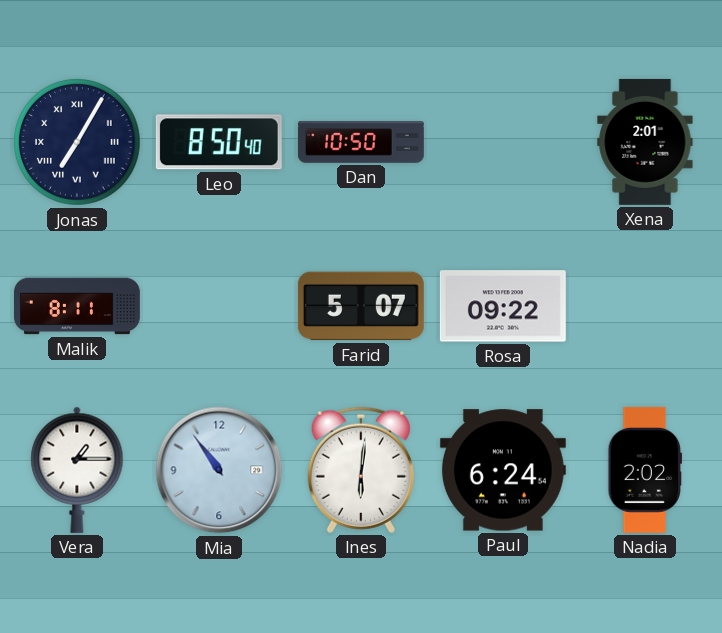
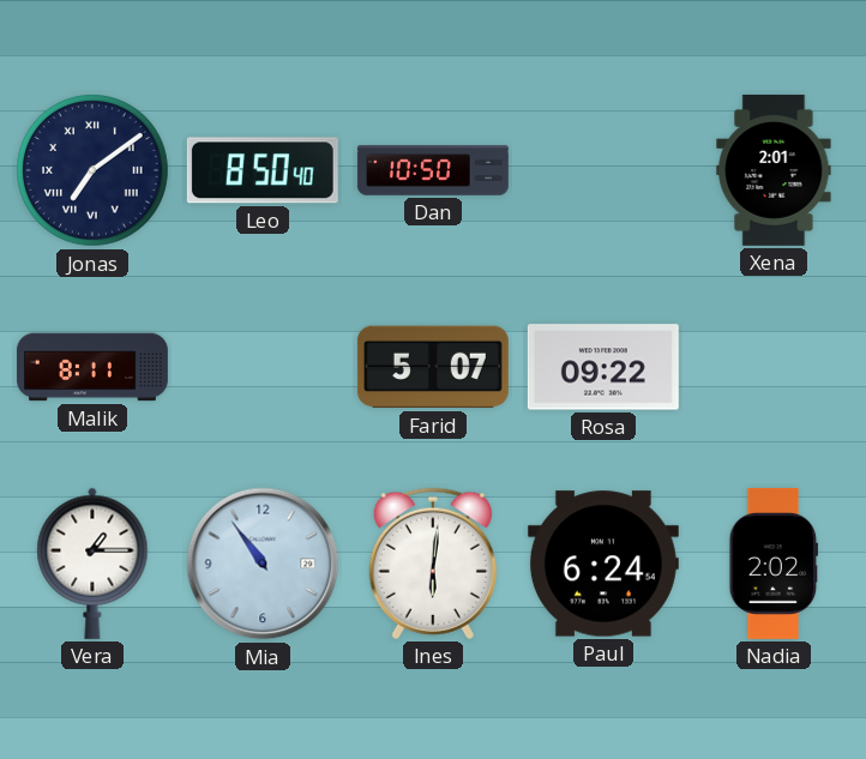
Jonas: 7:05 -> 7:09 (94, 171)
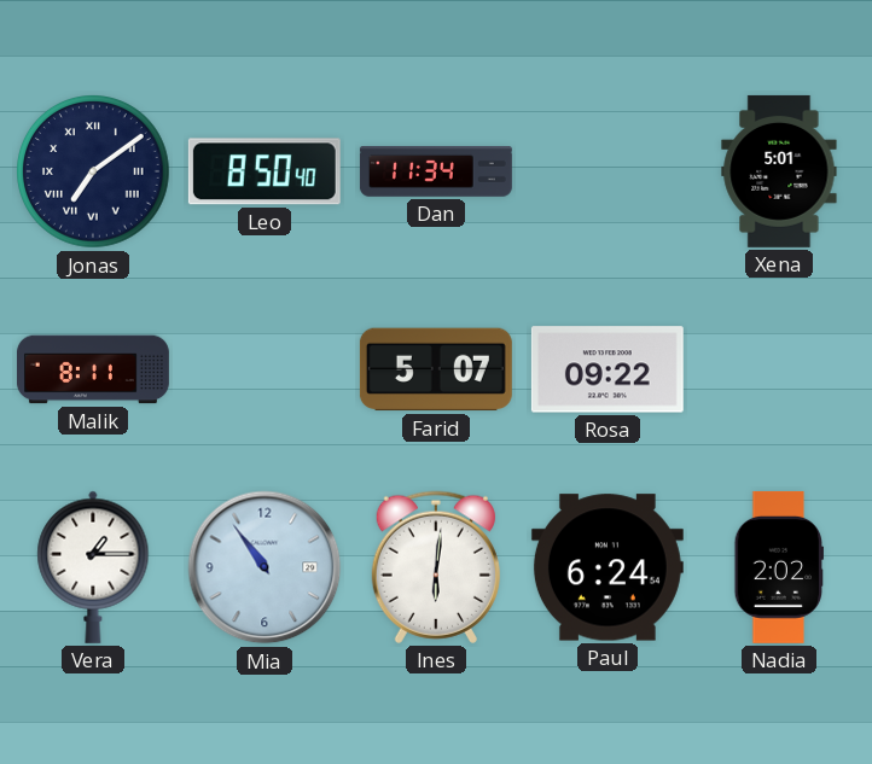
Dan: 10:50 -> 11:34 (436, 173)
Xena: 2:01 -> 5:01 (779, 171)
